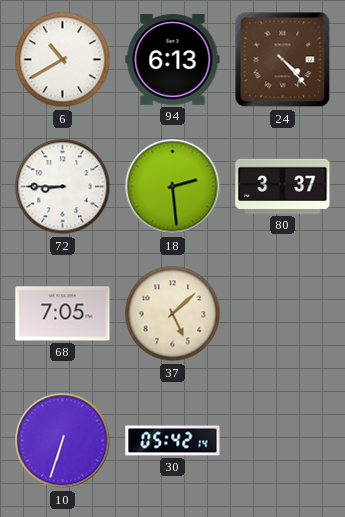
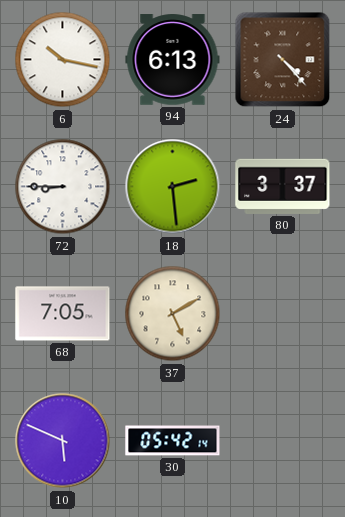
6: 10:40 -> 10:17 (63, 60)
37: 5:08 -> 5:10 (173, 314)
10: 6:33 -> 5:49 (63, 441)
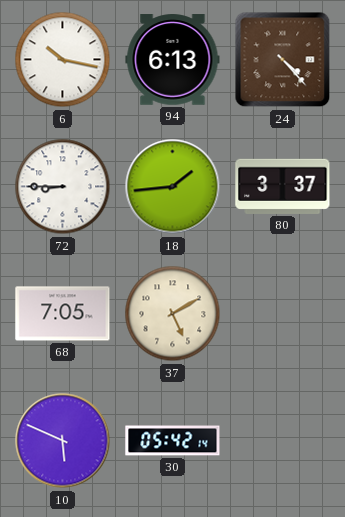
18: 2:29 -> 1:44 (173, 187)
